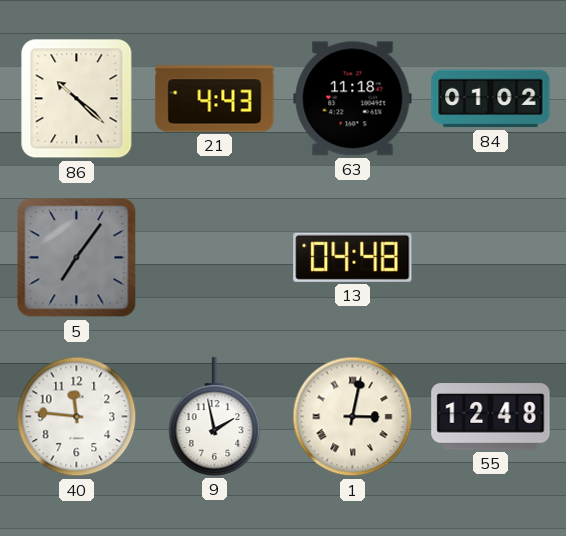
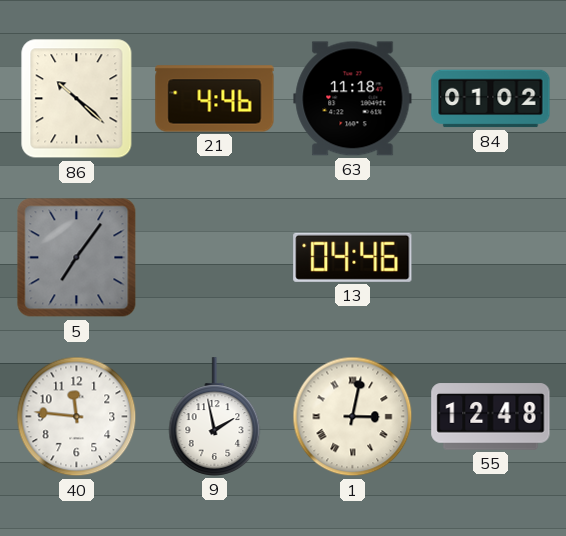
21: 4:43 -> 4:46 (215, 99)
13: 04:48 -> 04:46 (353, 257)
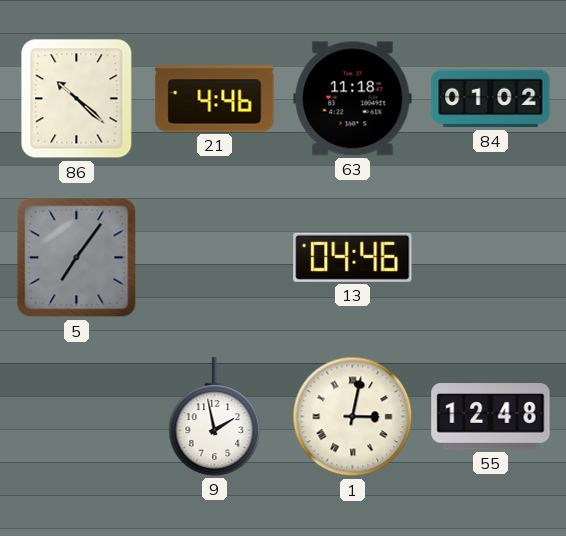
40: 11:46 -> none (77, 417)
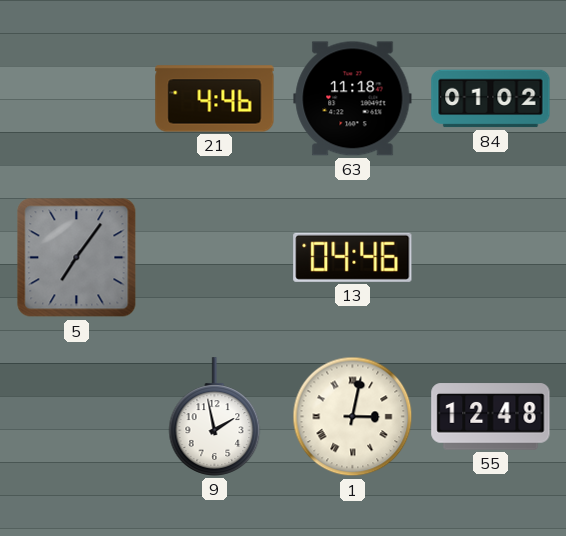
86: 10:22 -> none (77, 99)
